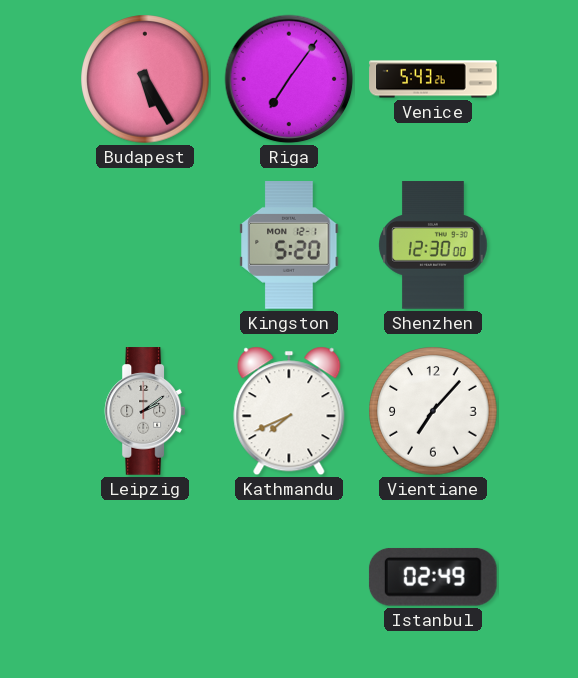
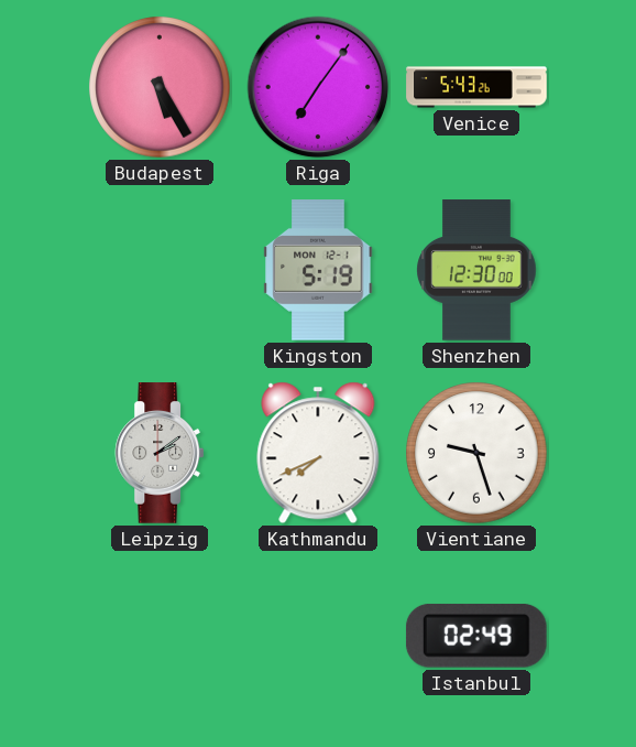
Kingston: 5:20 -> 5:19 (318, 270)
Vientiane: 7:07 -> 9:27 (476, 453)
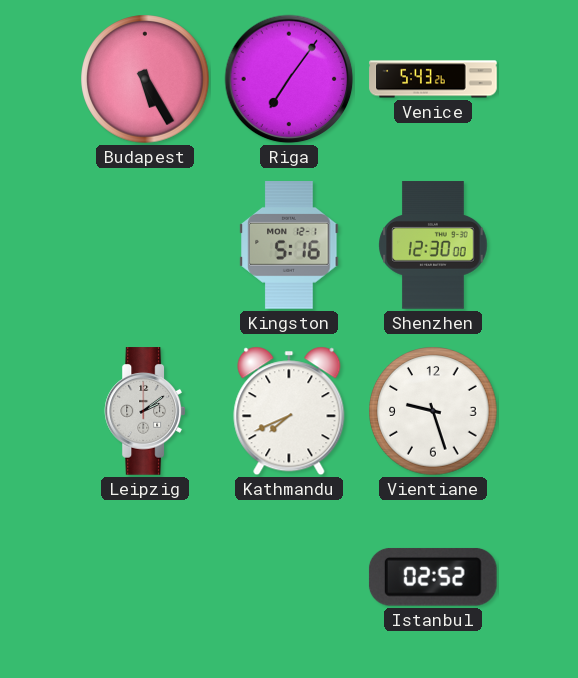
Kingston: 5:19 -> 5:16 (289, 245)
Istanbul: 02:49 -> 02:52 (433, 577)
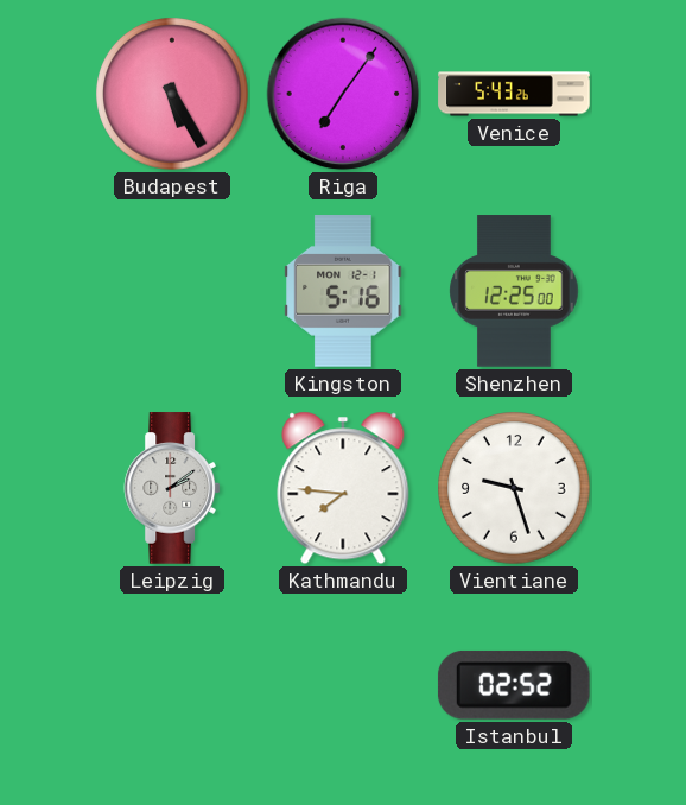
Shenzhen: 12:30 -> 12:25 (514, 291)
Kathmandu: 7:41 -> 7:46 (343, 488)
